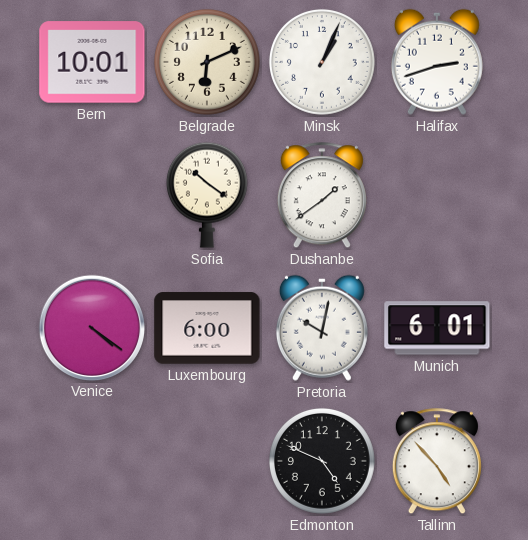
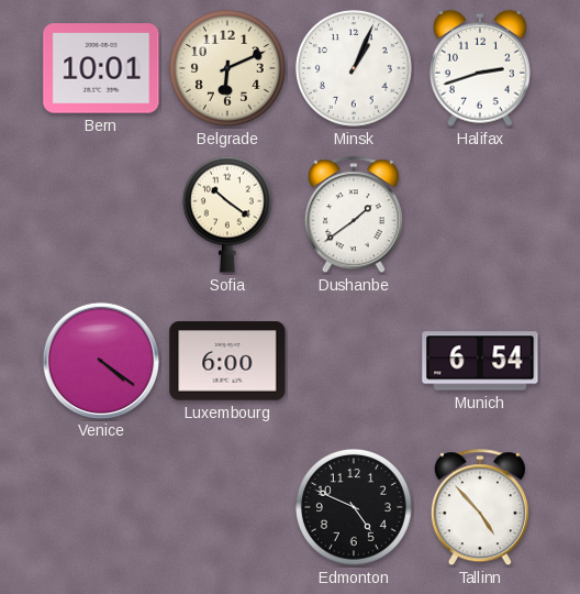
Pretoria: 10:02 -> none (322, 328)
Munich: 6:01 -> 6:54 (480, 361)
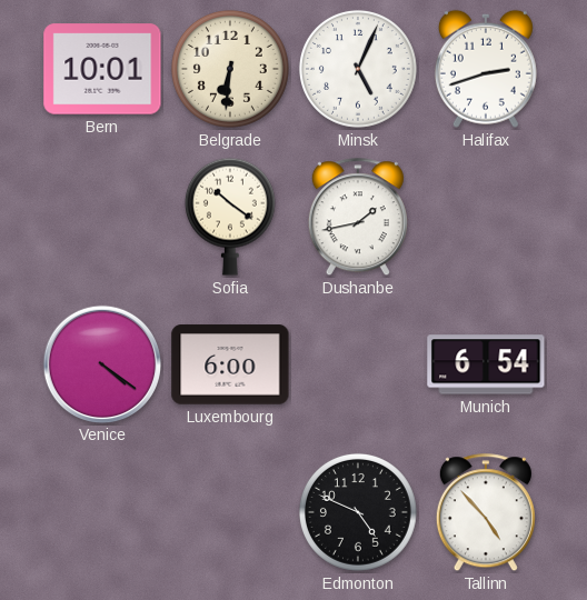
Belgrade: 6:11 -> 6:31 (230, 69)
Minsk: 1:04 -> 5:04 (358, 69)
Dushanbe: 1:39 -> 1:43 (358, 218)
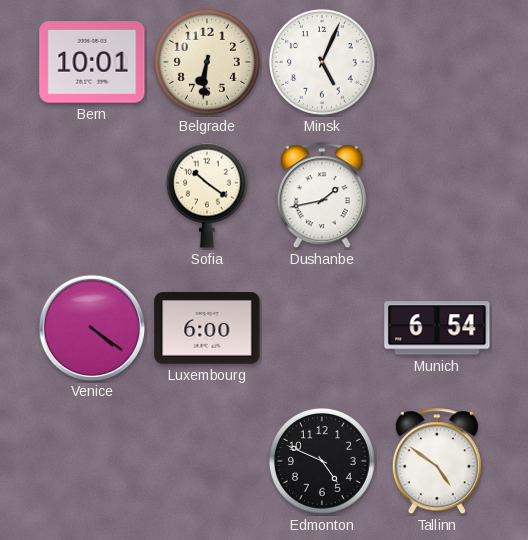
Halifax: 2:42 -> none (486, 69)
Tallinn: 4:53 -> 4:51 (437, 462)
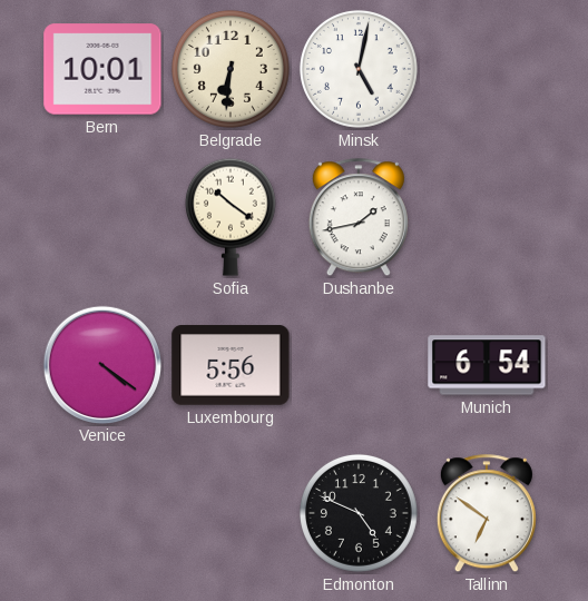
Minsk: 5:04 -> 5:02 (359, 69)
Luxembourg: 6:00 -> 5:56 (231, 365)
Tallinn: 4:51 -> 6:51 (487, 514)
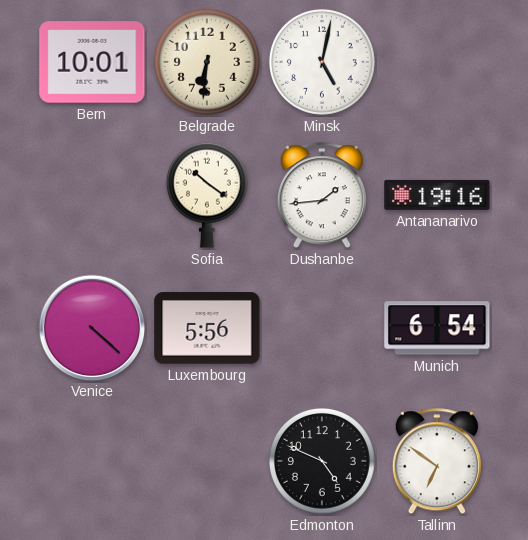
Dushanbe: 1:43 -> 1:44 (322, 196)
Antananarivo: none -> 19:16 (437, 195)
Venice: 4:21 -> 4:22 (91, 327)
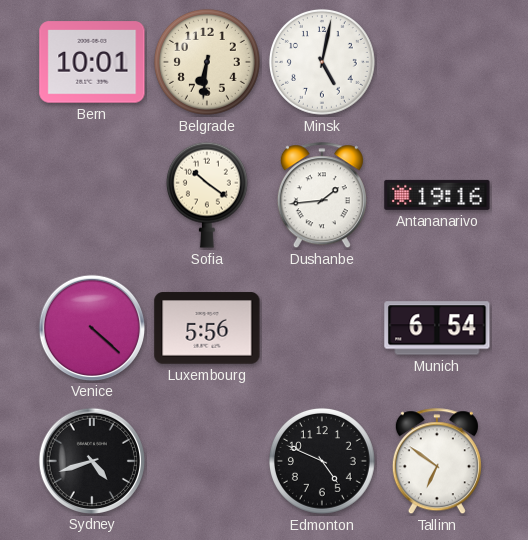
Sydney: none -> 4:42 (91, 460)
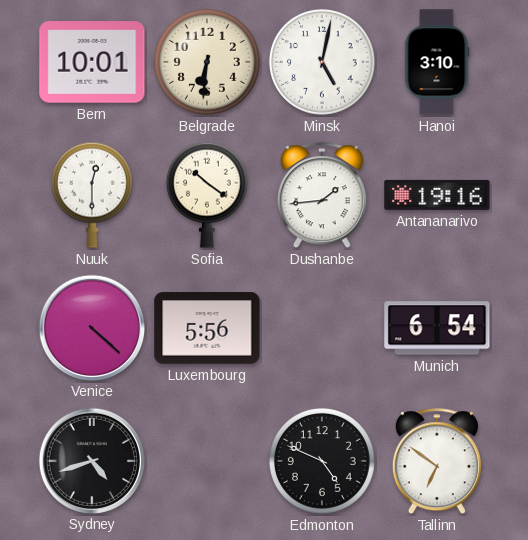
Hanoi: none -> 3:10 (437, 62)
Nuuk: none -> 12:30 (92, 195)
